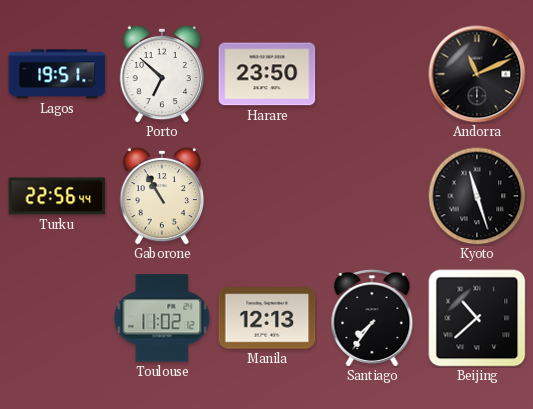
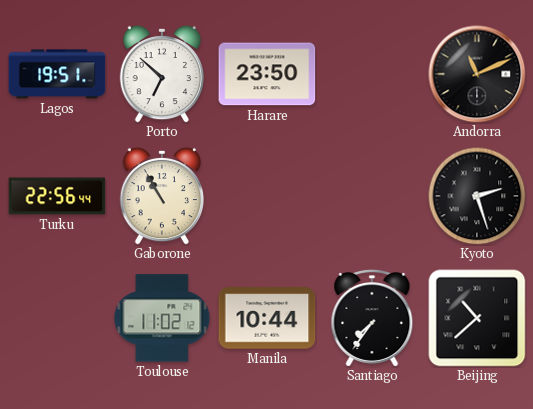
Kyoto: 11:27 -> 2:27 (477, 196)
Manila: 12:13 -> 10:44 (267, 318)
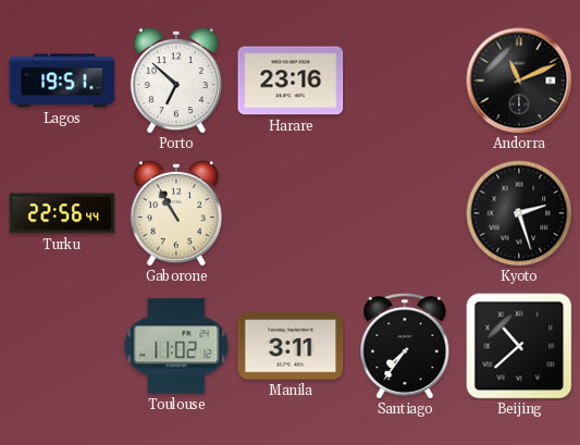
Harare: 23:50 -> 23:16 (291, 81)
Manila: 10:44 -> 3:11 (291, 346)
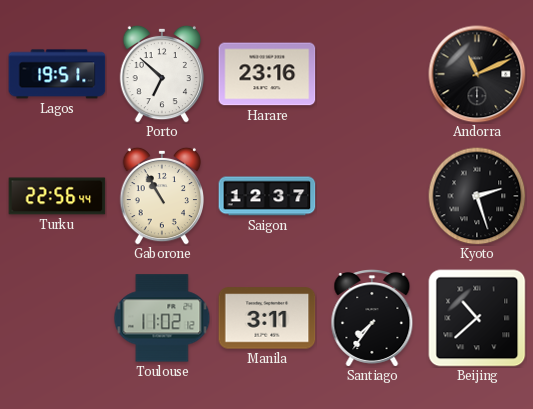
Saigon: none -> 12:37 (267, 196)
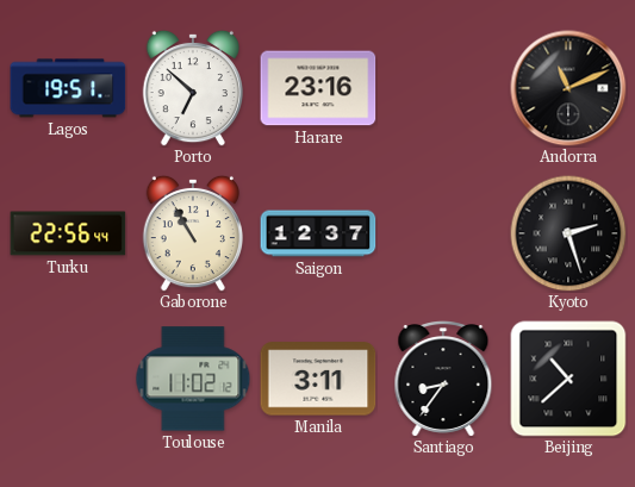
Santiago: 7:36 -> 8:36 (443, 380)
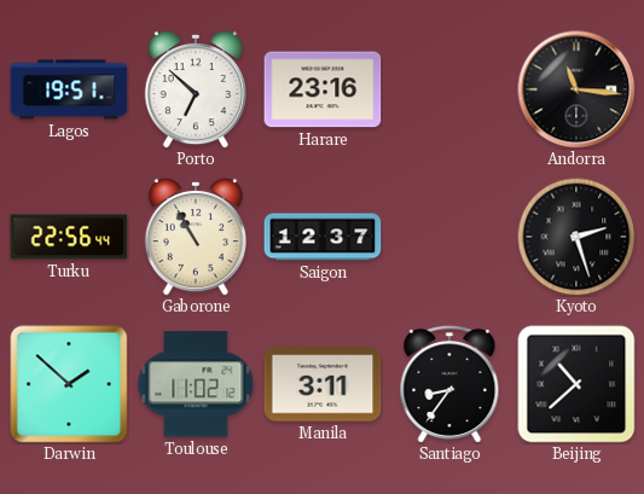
Andorra: 11:11 -> 11:16 (576, 89)
Darwin: none -> 1:52 (69, 384)
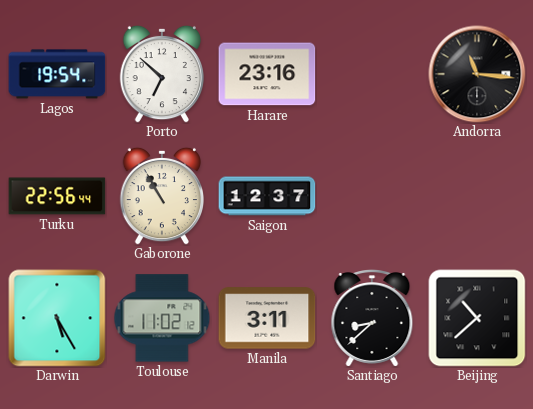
Lagos: 19:51 -> 19:54 (57, 74)
Kyoto: 2:27 -> none (576, 237)
Darwin: 1:52 -> 5:25 (57, 318)
Santiago: 8:36 -> 8:38 (372, 319)
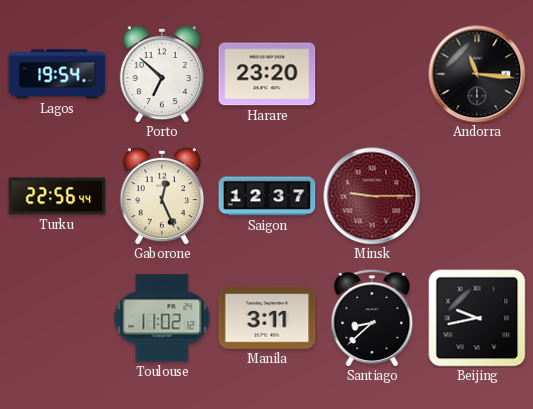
Harare: 23:16 -> 23:20 (267, 74)
Gaborone: 10:55 -> 12:26 (161, 196)
Minsk: none -> 9:15 (372, 196)
Darwin: 5:25 -> none (57, 318)
Beijing: 10:38 -> 9:43 (477, 318)
